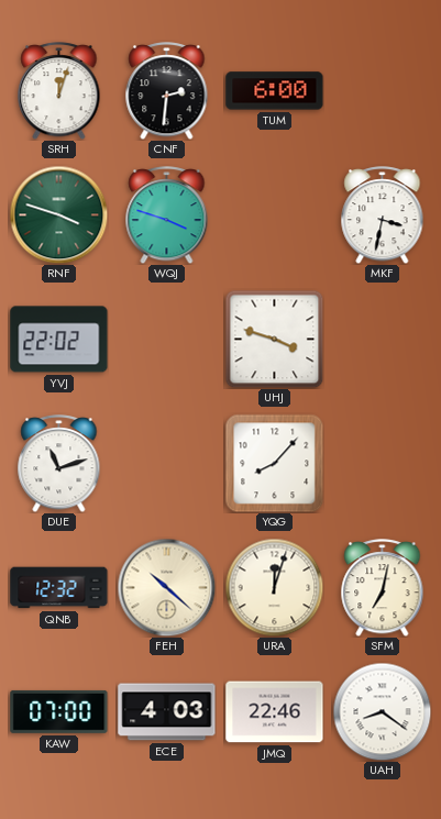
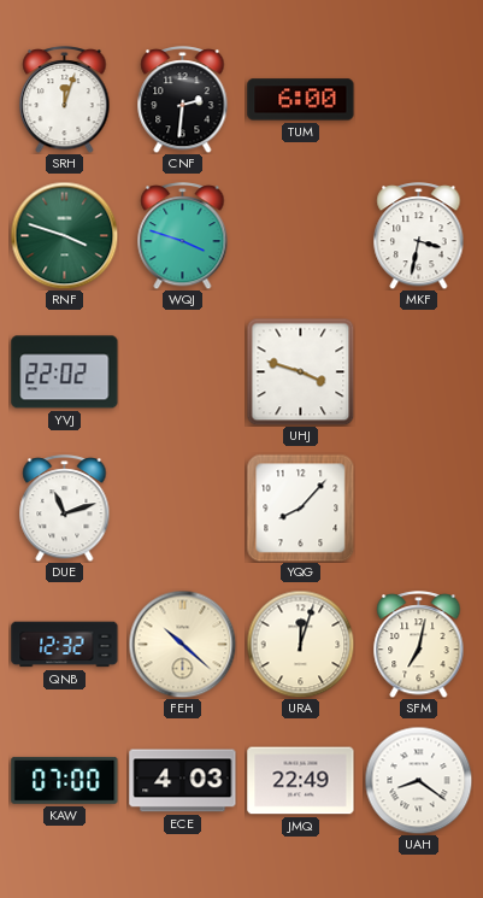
JMQ: 22:46 -> 22:49 (301, 781)
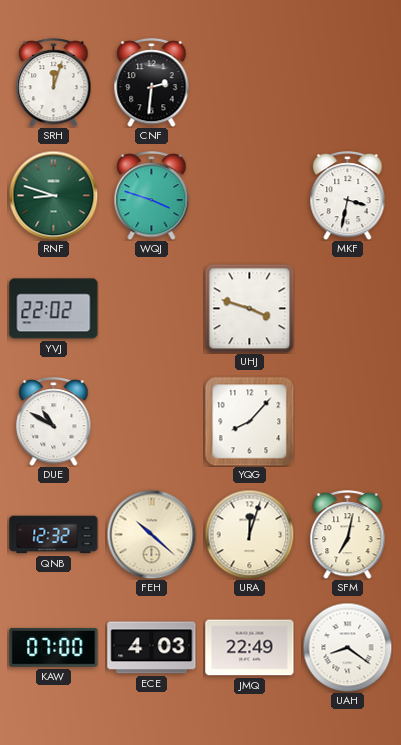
TUM: 6:00 -> none (301, 100)
RNF: 3:48 -> 8:48 (53, 195)
DUE: 11:12 -> 10:50 (54, 422)
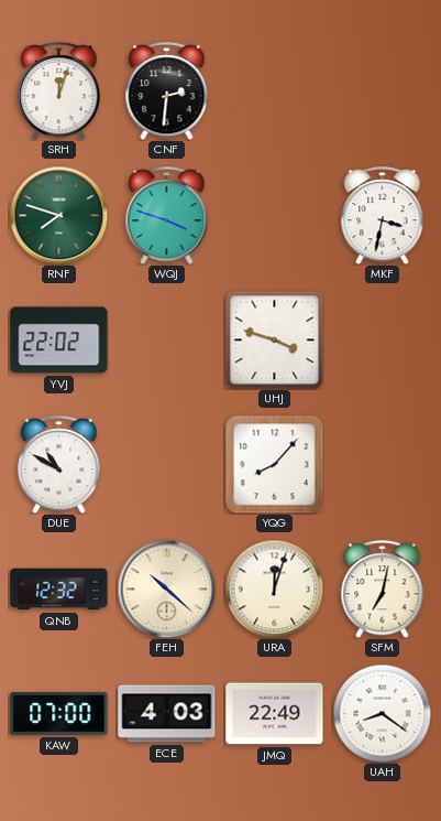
RNF: 8:48 -> 7:48 (58, 215)
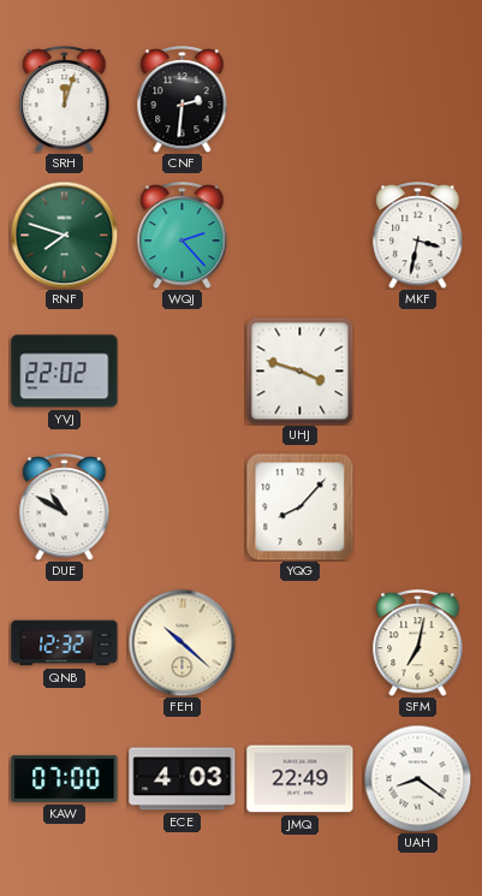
WQJ: 3:48 -> 2:23 (183, 236)
URA: 12:03 -> none (274, 588)
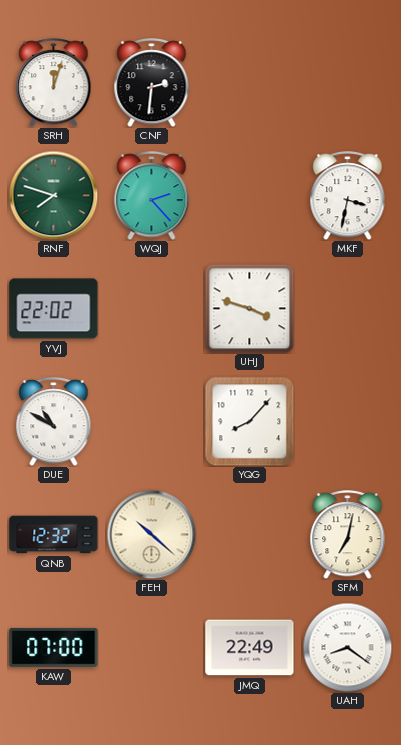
ECE: 4:03 -> none (183, 779)
